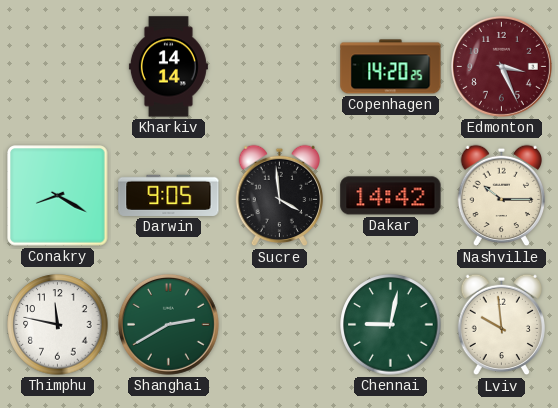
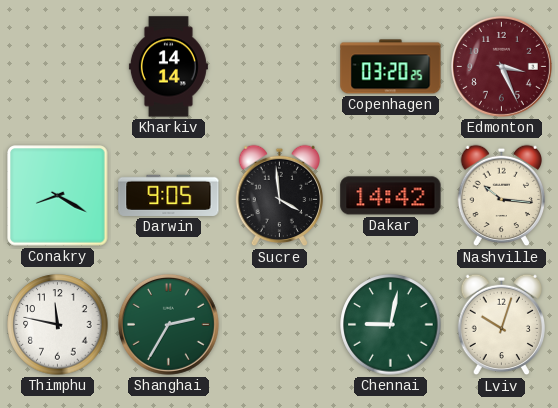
Copenhagen: 14:20 -> 03:20 (391, 67)
Nashville: 10:15 -> 10:16 (501, 196)
Shanghai: 2:40 -> 2:35 (168, 324)
Lviv: 9:59 -> 10:03 (501, 325)
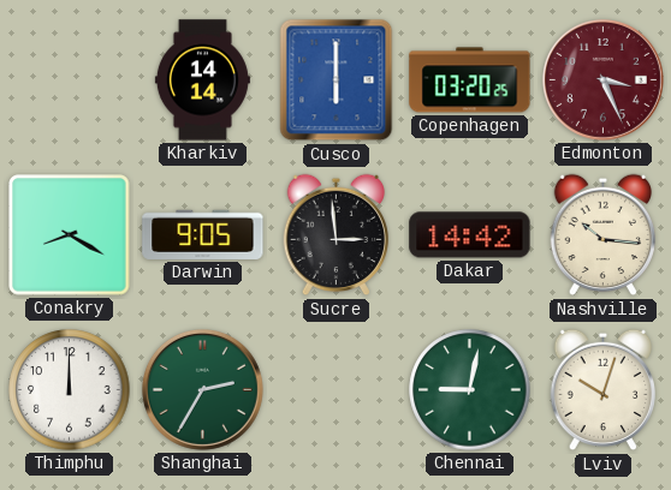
Cusco: none -> 6:00 (337, 80)
Sucre: 3:59 -> 2:59 (335, 235)
Thimphu: 11:47 -> 12:00 (70, 390)
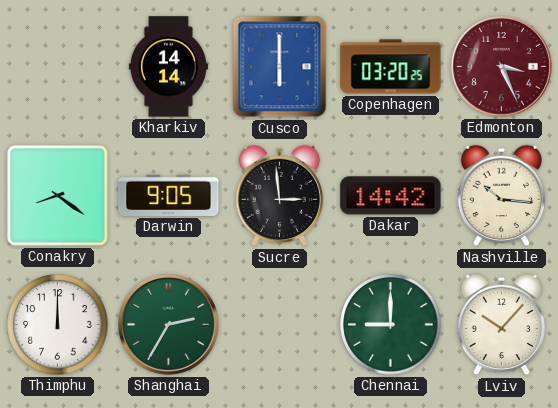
Conakry: 8:20 -> 8:21 (58, 196)
Chennai: 9:02 -> 9:00 (391, 325)
Lviv: 10:03 -> 10:07 (501, 325)
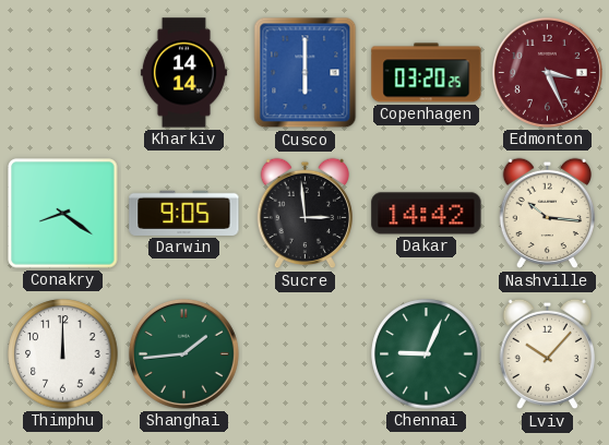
Shanghai: 2:35 -> 1:44 (183, 353)
Chennai: 9:00 -> 9:04 (427, 354)
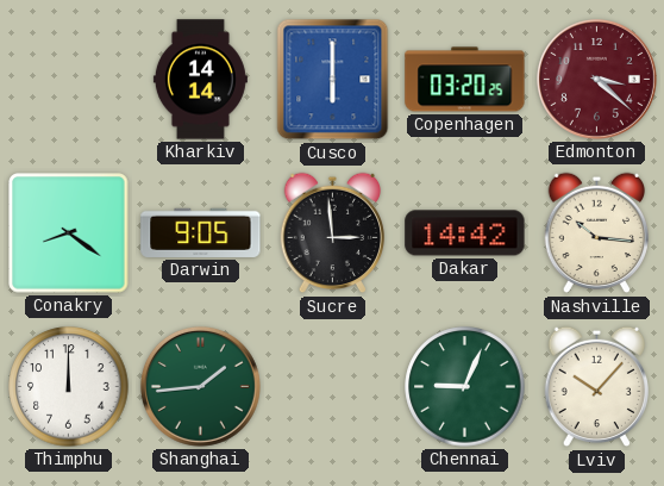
Edmonton: 3:26 -> 3:22 (596, 79)
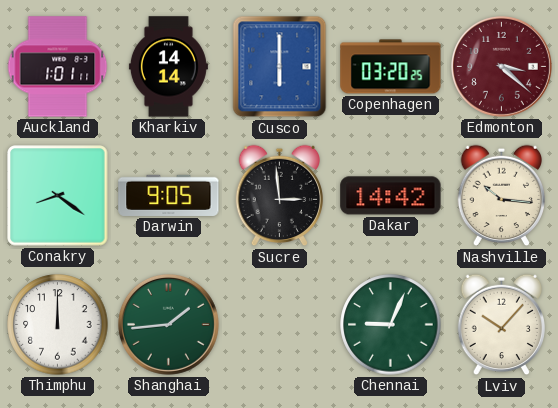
Auckland: none -> 1:01 (58, 67)
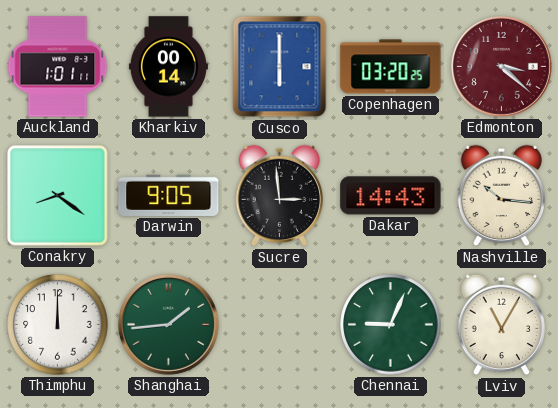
Kharkiv: 14:14 -> 00:14 (168, 67)
Dakar: 14:42 -> 14:43 (391, 196)
Lviv: 10:07 -> 11:05 (501, 325)
